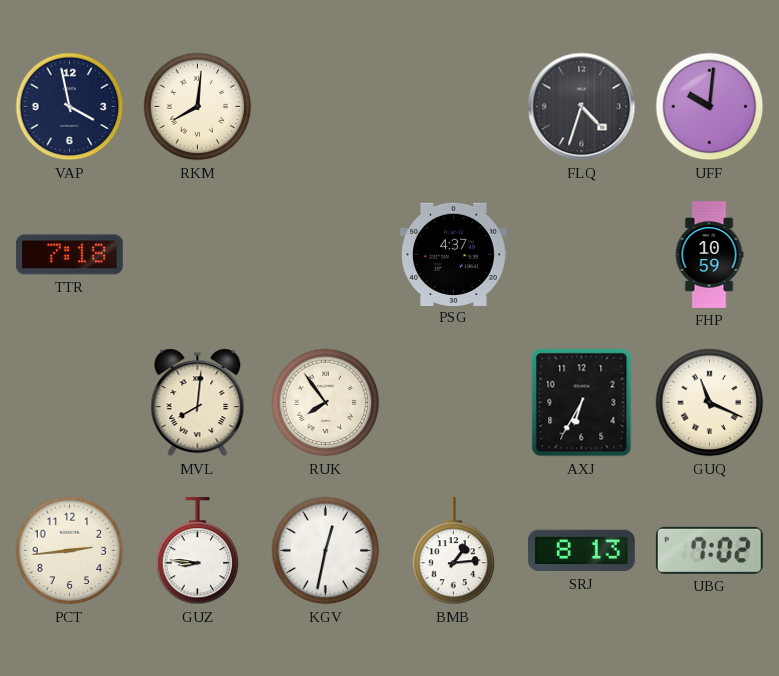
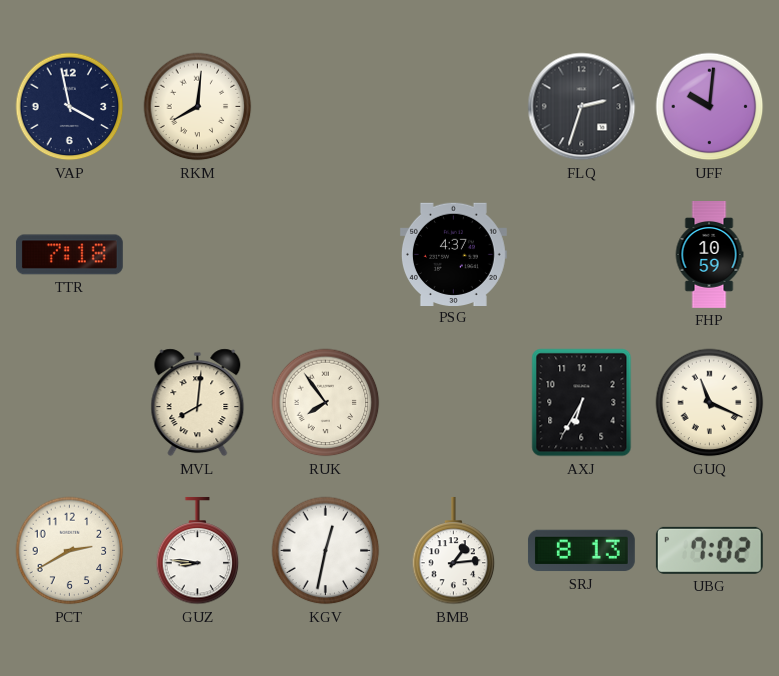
FLQ: 4:33 -> 2:33 (582, 107)
PCT: 2:44 -> 2:40 (70, 551)
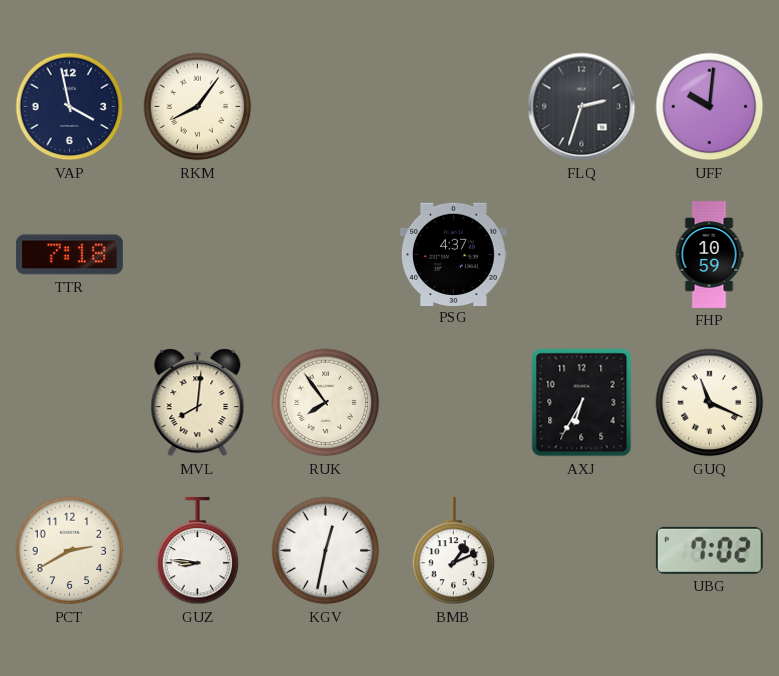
RKM: 8:01 -> 8:06 (198, 107)
BMB: 1:14 -> 1:11 (454, 551)
SRJ: 8:13 -> none (581, 551)
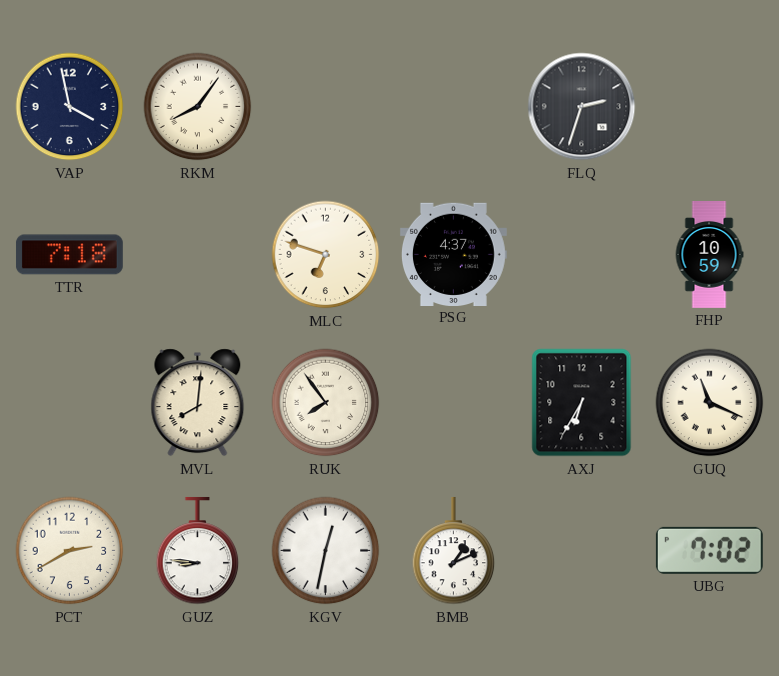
UFF: 10:01 -> none (710, 107)
MLC: none -> 6:48 (326, 255)
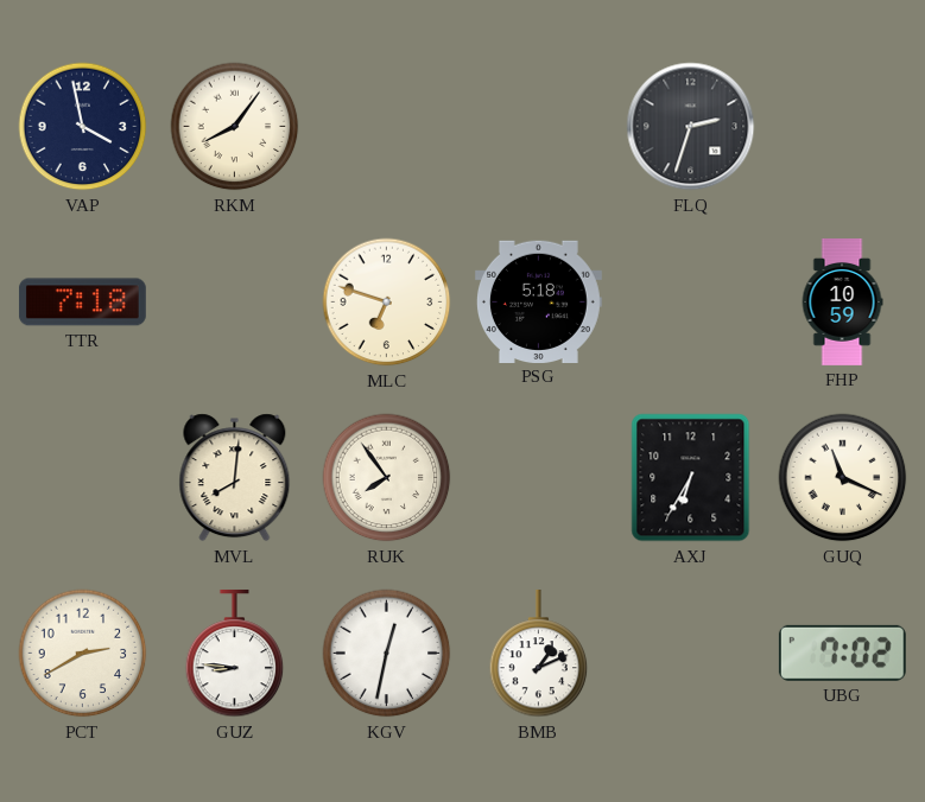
PSG: 4:37 -> 5:18 (538, 301)
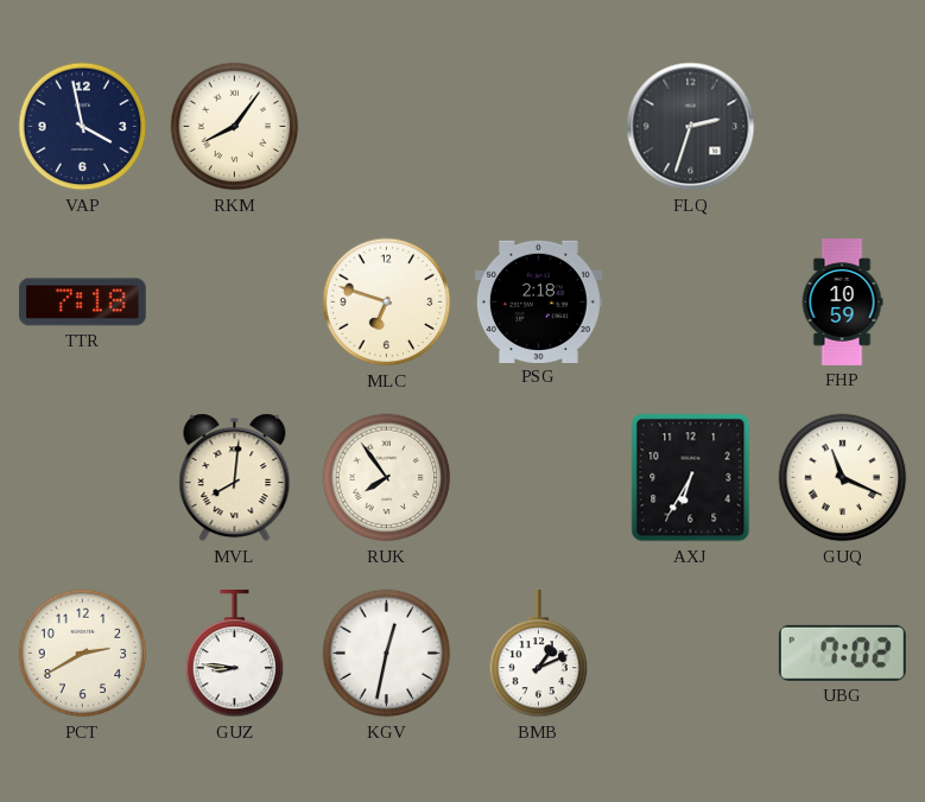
PSG: 5:18 -> 2:18 (538, 301)
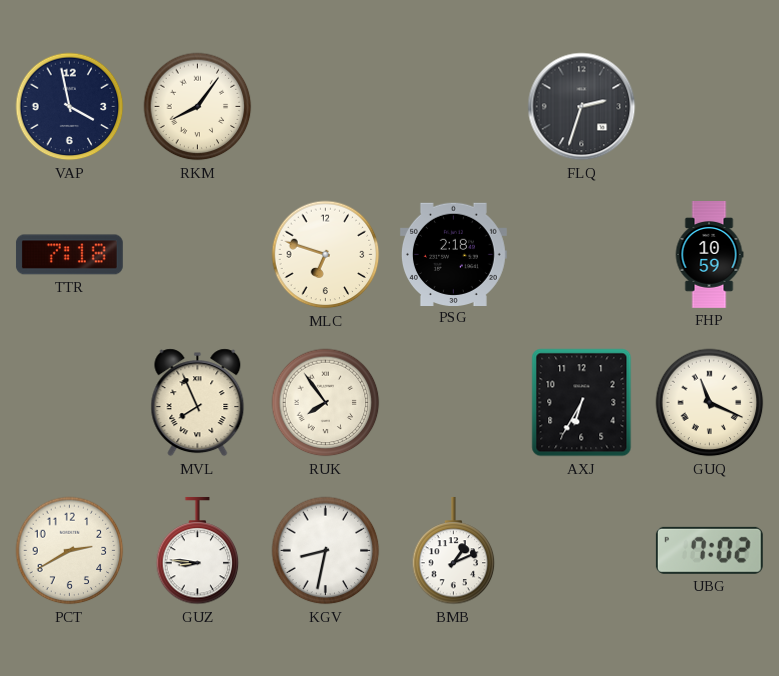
MVL: 8:01 -> 7:56 (198, 403)
KGV: 12:32 -> 8:32 (326, 551)
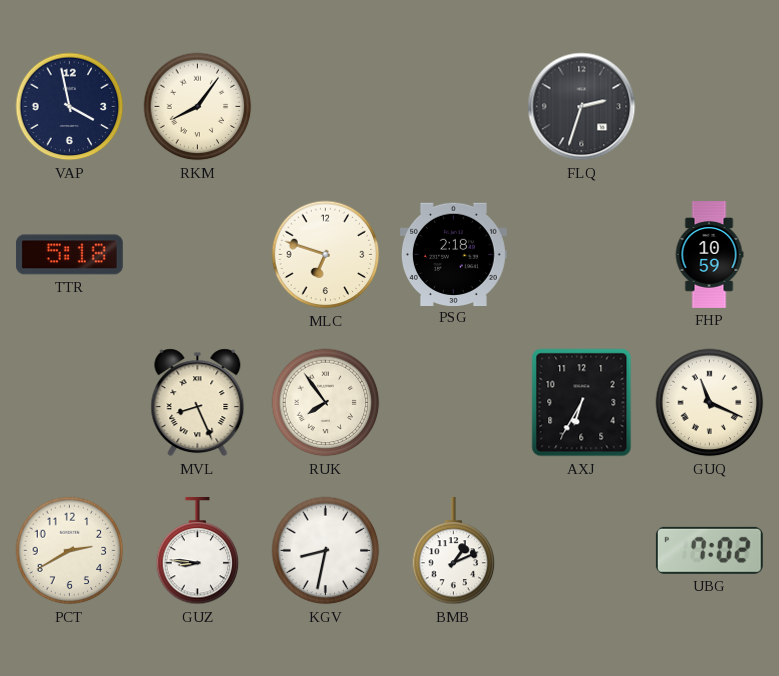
TTR: 7:18 -> 5:18 (69, 255)
MVL: 7:56 -> 8:26 (198, 403)
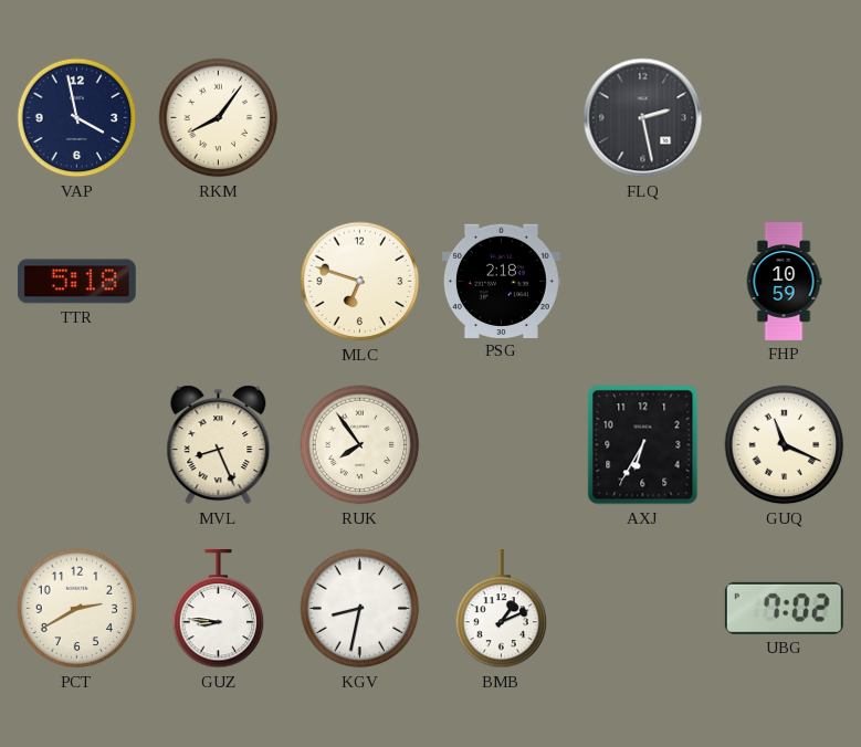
FLQ: 2:33 -> 2:28 (643, 118)
